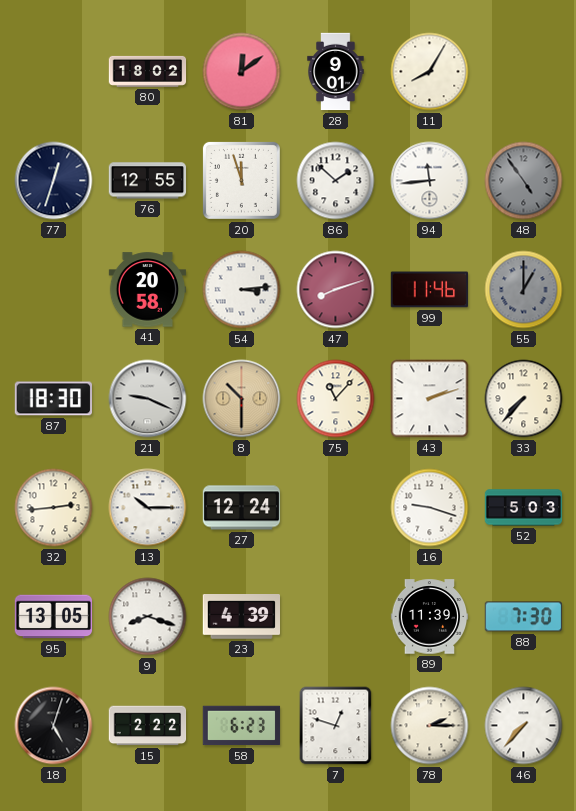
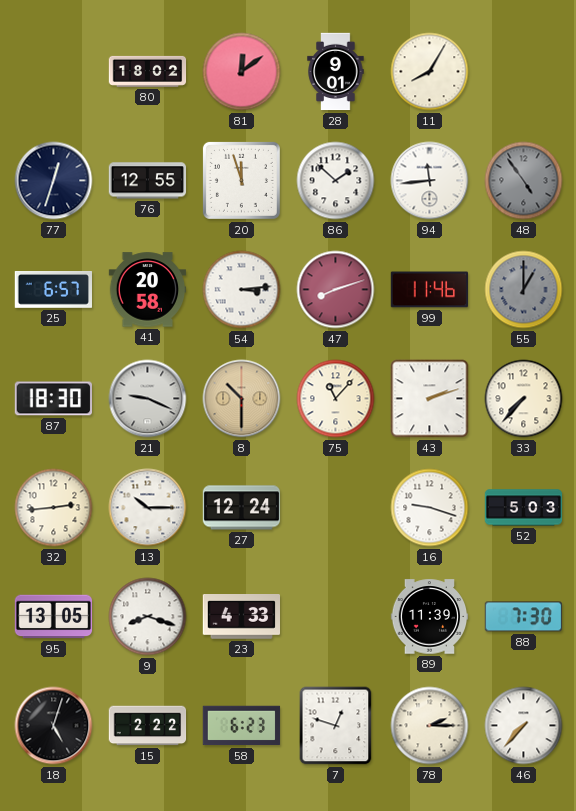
25: none -> 6:57 (53, 290)
23: 4:39 -> 4:33 (242, 617)
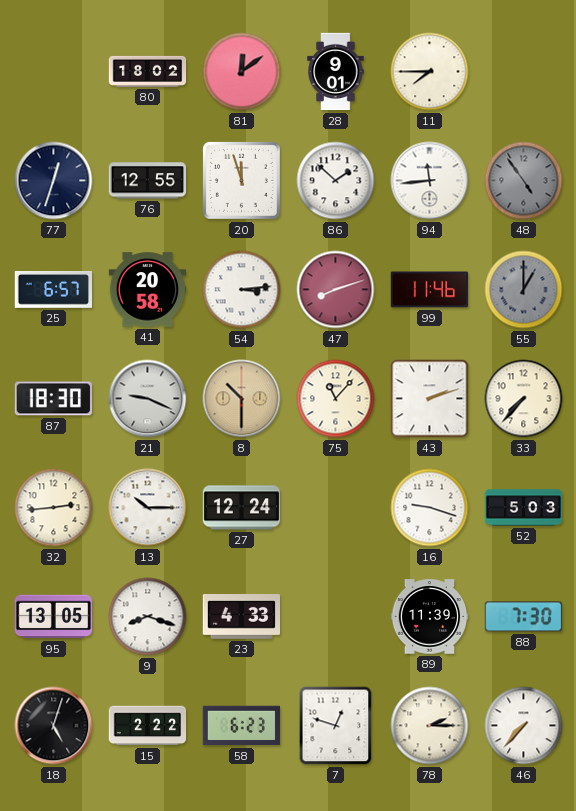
11: 8:05 -> 7:45 (430, 72)
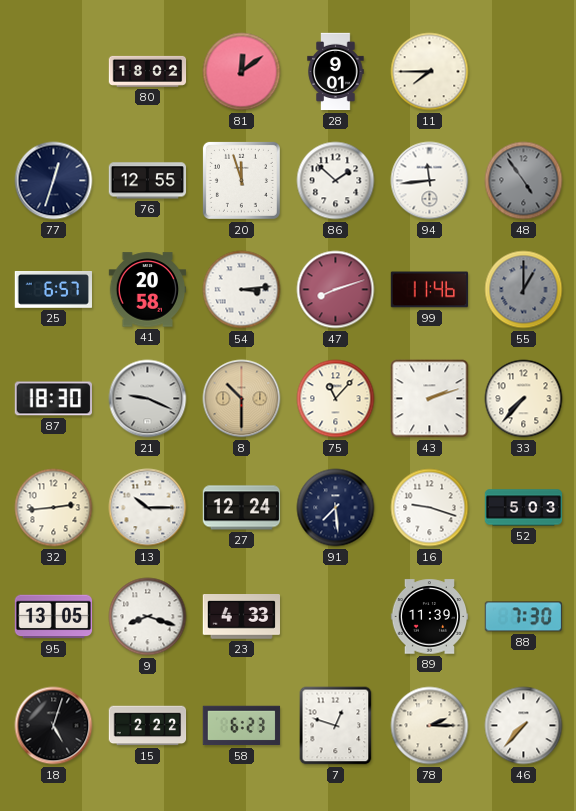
91: none -> 7:29 (336, 508)
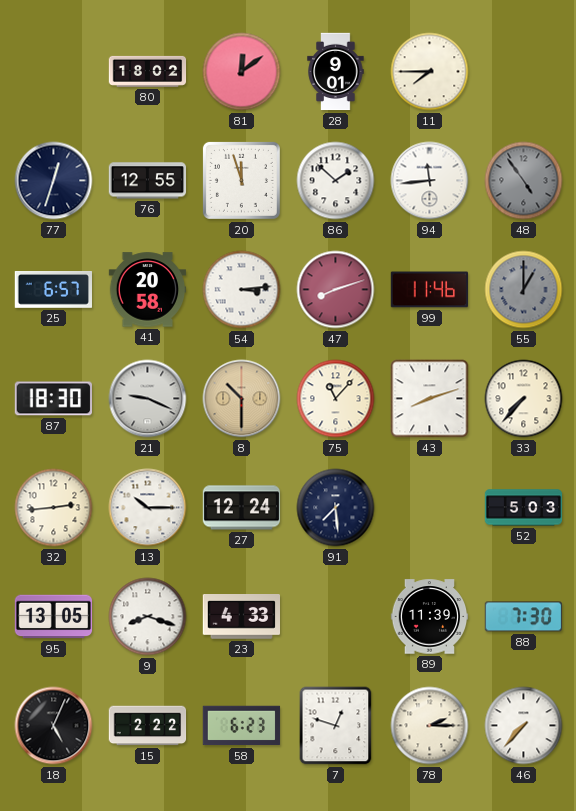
43: 2:12 -> 8:12 (430, 399)
16: 9:18 -> none (430, 508)
18: 5:03 -> 5:04 (54, 726)
